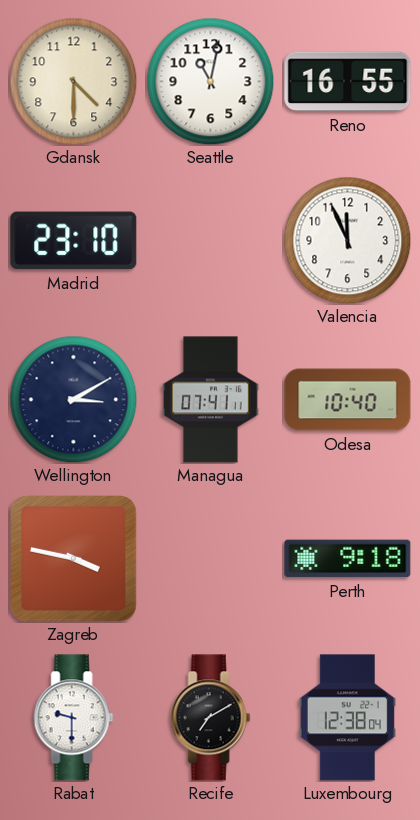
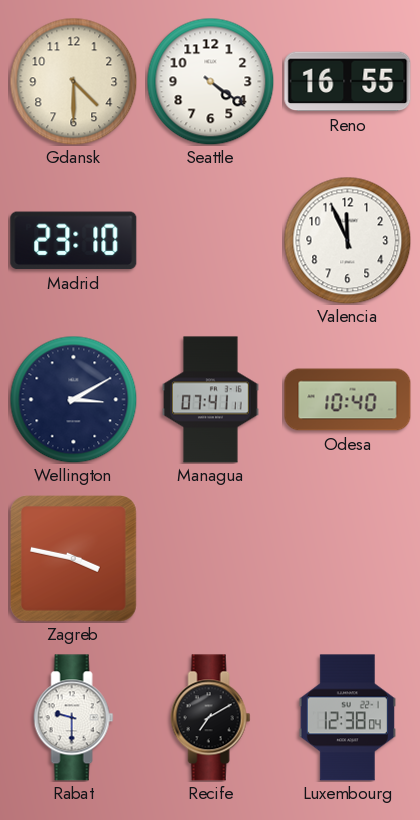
Seattle: 11:02 -> 4:21 (210, 81)
Perth: 9:18 -> none (348, 559)
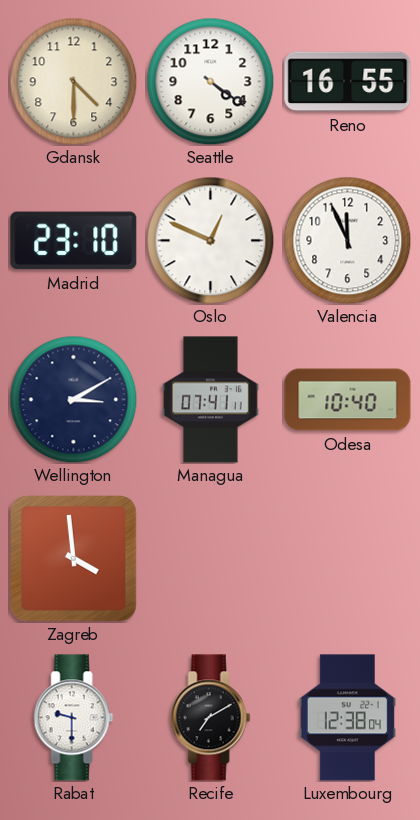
Oslo: none -> 12:49 (210, 240)
Zagreb: 3:47 -> 3:59 (74, 559)
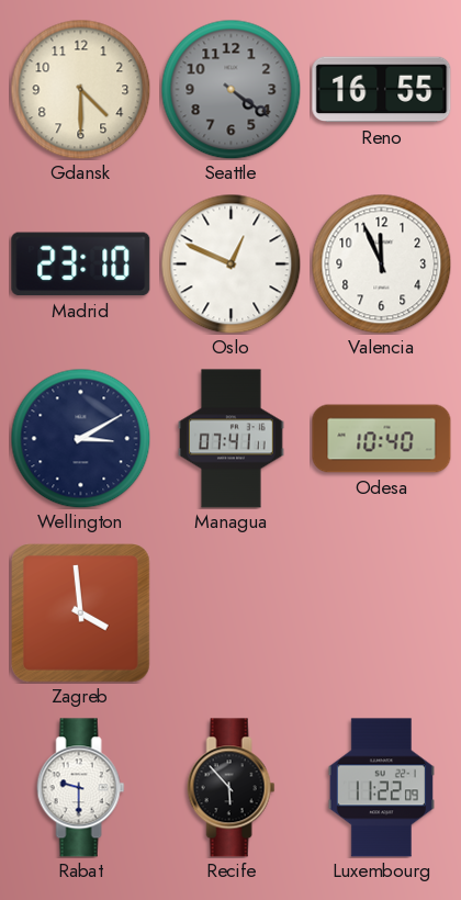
Seattle dial: white -> grey (231, 89)
Recife: 7:10 -> 5:53 (232, 788)
Luxembourg: 12:38 -> 11:22 (381, 788)
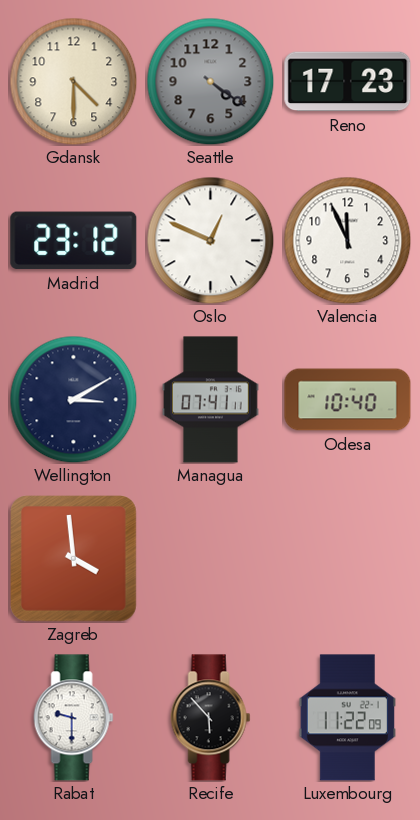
Reno: 16:55 -> 17:23 (348, 82)
Madrid: 23:10 -> 23:12 (74, 241)
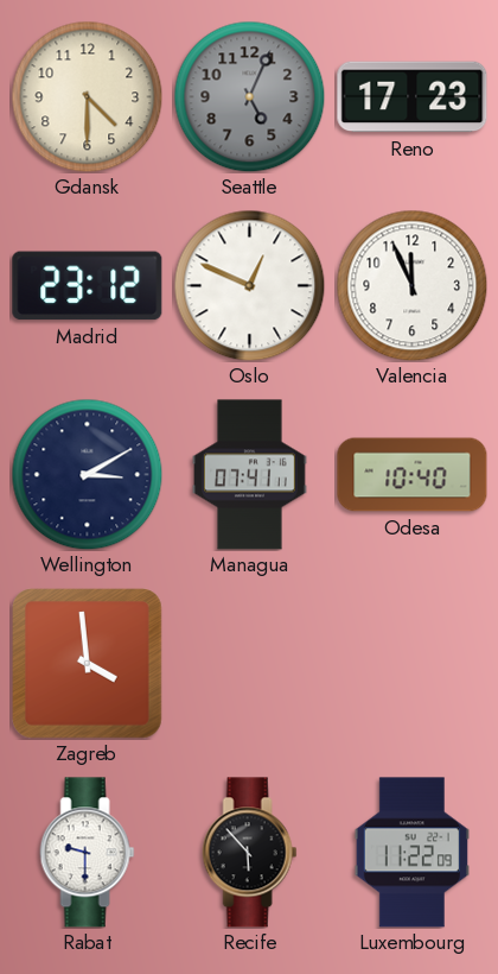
Seattle: 4:21 -> 5:04 (249, 96)
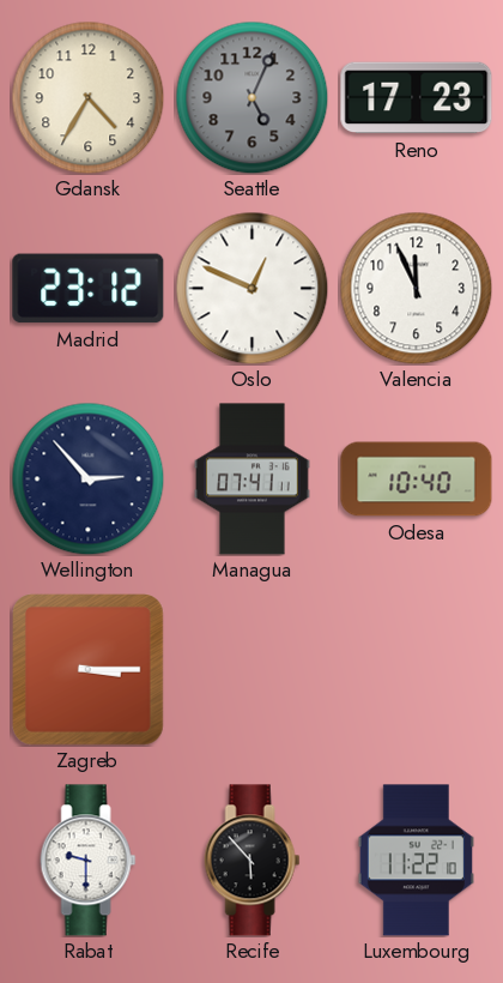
Gdansk: 4:30 -> 4:35 (87, 97)
Wellington: 3:10 -> 2:53 (87, 478)
Zagreb: 3:59 -> 3:15 (89, 670)
Luxembourg: 11:22:09 -> 11:22:10 (416, 861)
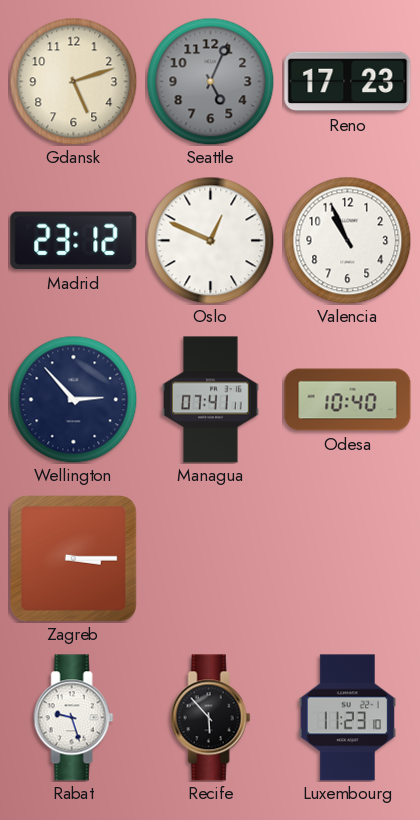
Gdansk: 4:35 -> 5:12 (73, 81)
Valencia: 11:56 -> 10:56 (347, 240)
Rabat: 9:30 -> 9:27 (74, 718)
Luxembourg: 11:22 -> 11:23 (347, 718)
